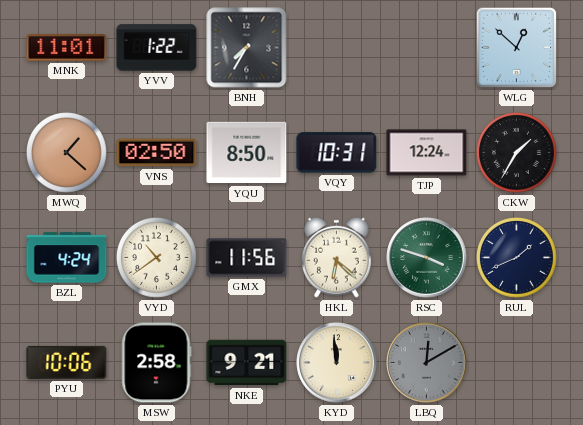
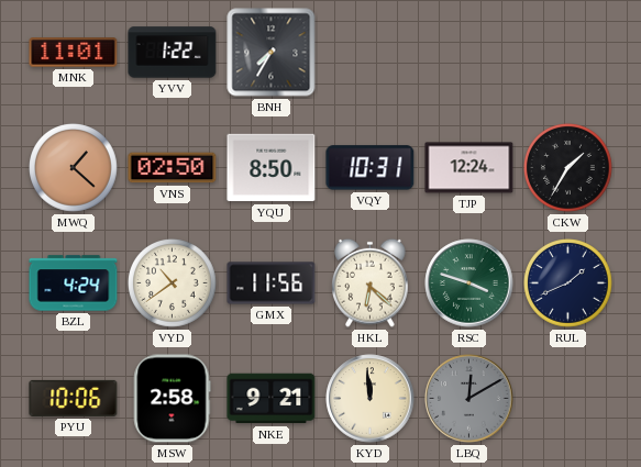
WLG: 12:52 -> none (517, 48)
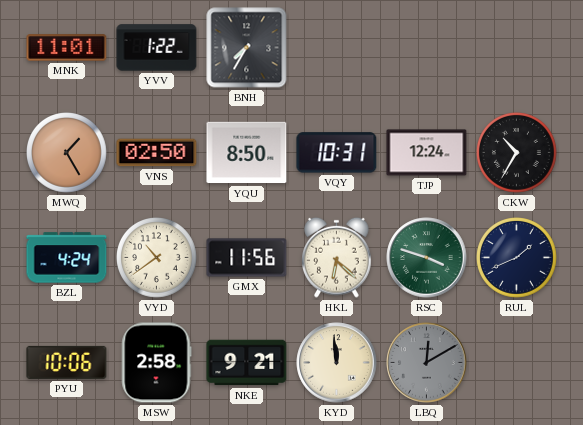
MWQ: 1:22 -> 1:25 (67, 153)
CKW: 1:35 -> 10:35 (517, 153)
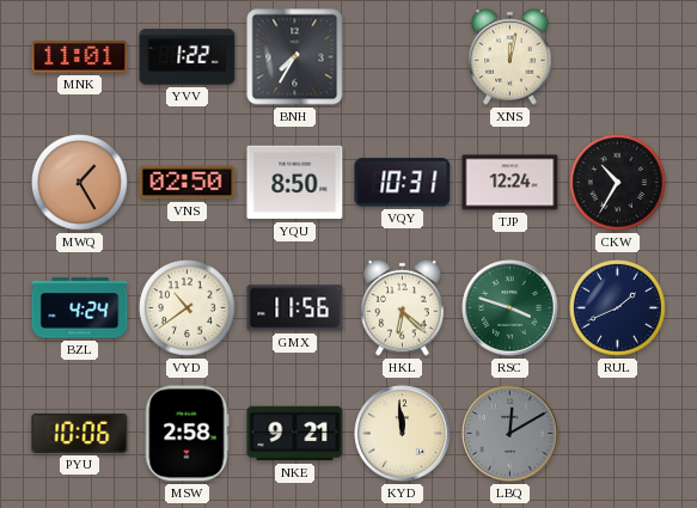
XNS: none -> 12:02 (510, 56)
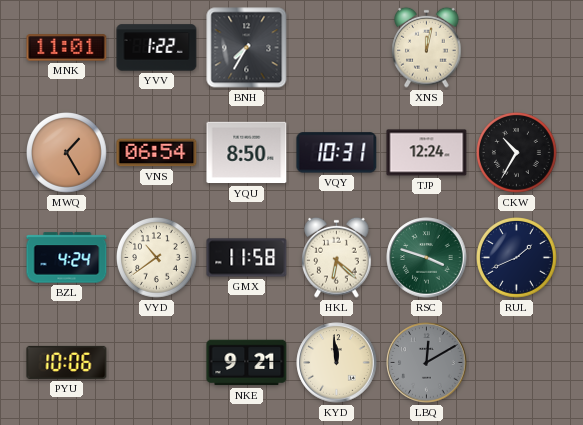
VNS: 02:50 -> 06:54 (157, 153)
GMX: 11:56 -> 11:58 (247, 258)
MSW: 2:58 -> none (187, 434)
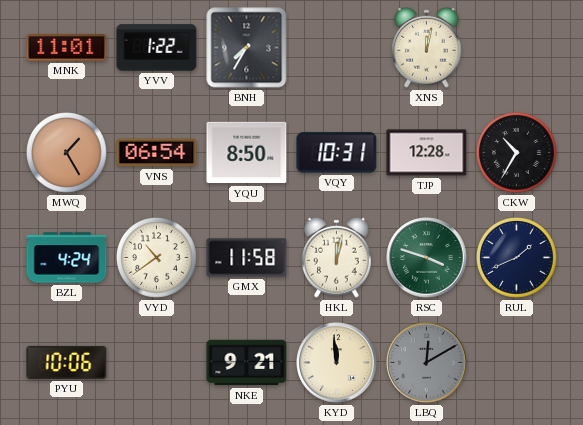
TJP: 12:24 -> 12:28 (427, 153)
HKL: 6:22 -> 12:02 (337, 257)
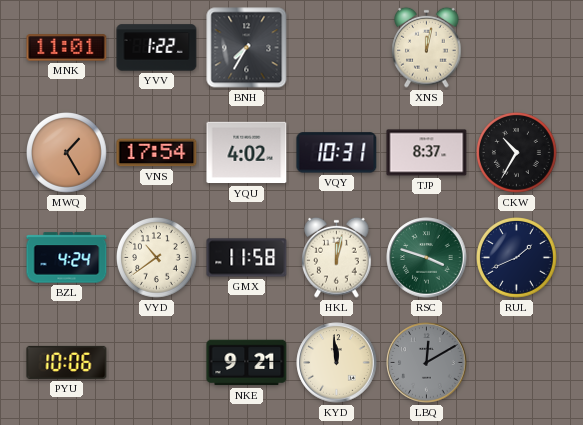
VNS: 06:54 -> 17:54 (157, 153)
YQU: 8:50 -> 4:02 (247, 153)
TJP: 12:28 -> 8:37 (427, 153)
